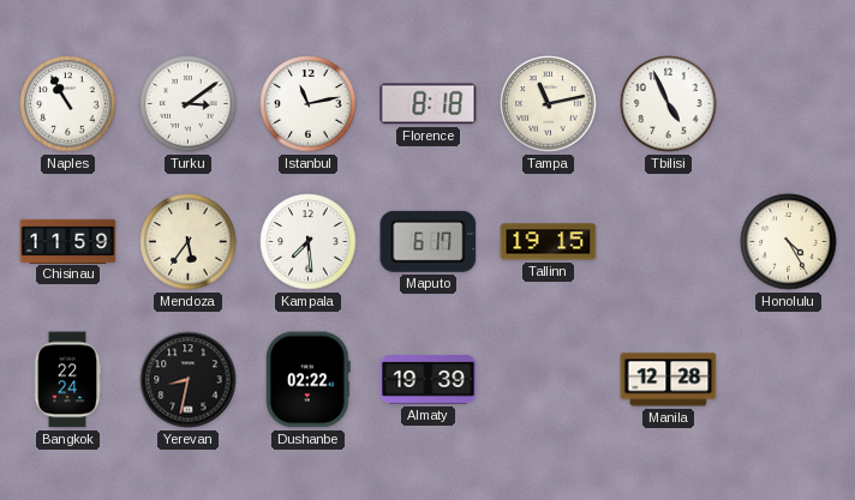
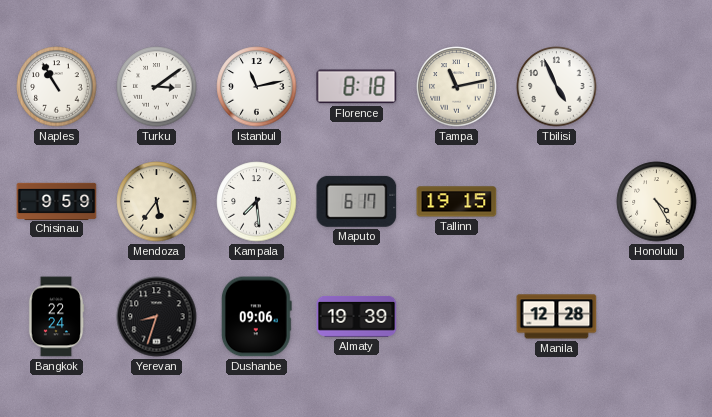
Chisinau: 11:59 -> 9:59 (57, 201)
Yerevan: 8:32 -> 8:33 (157, 317)
Dushanbe: 02:22 -> 09:06 (256, 317)
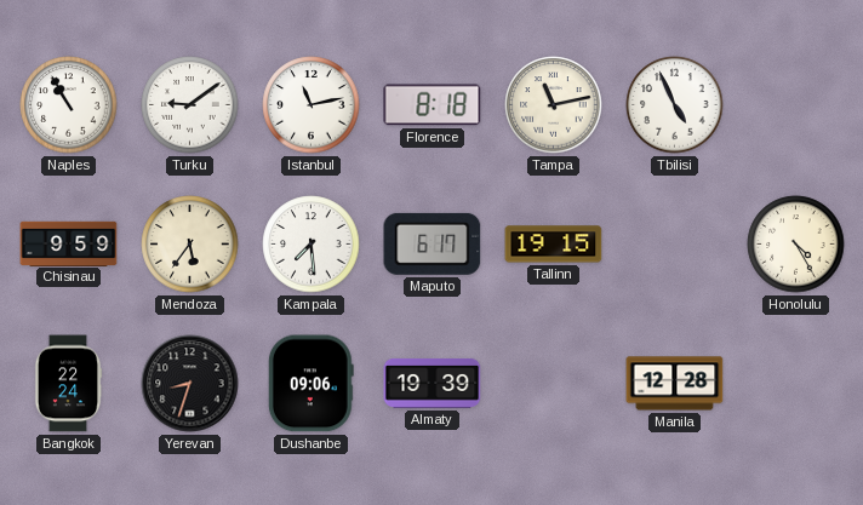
Turku: 3:09 -> 9:09 (190, 105)
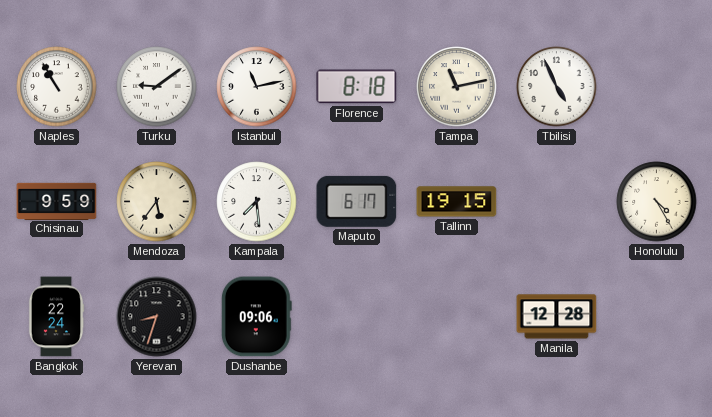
Almaty: 19:39 -> none (433, 383)
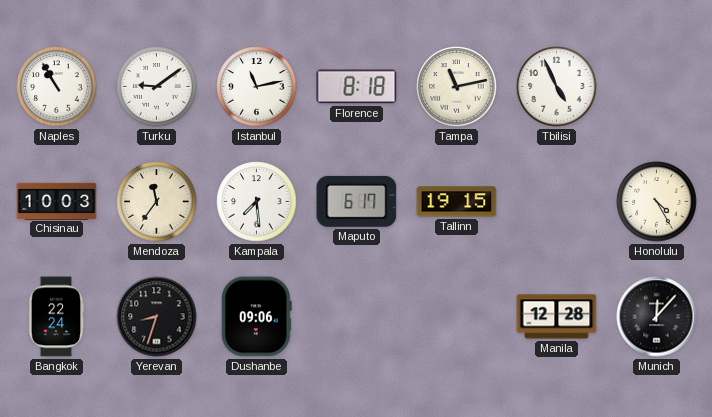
Chisinau: 9:59 -> 10:03 (57, 201)
Mendoza: 5:36 -> 11:36 (157, 202)
Munich: none -> 12:07 (657, 317)
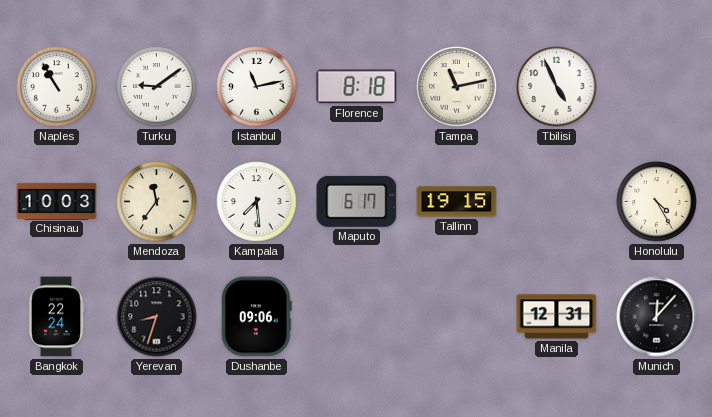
Manila: 12:28 -> 12:31 (557, 317)
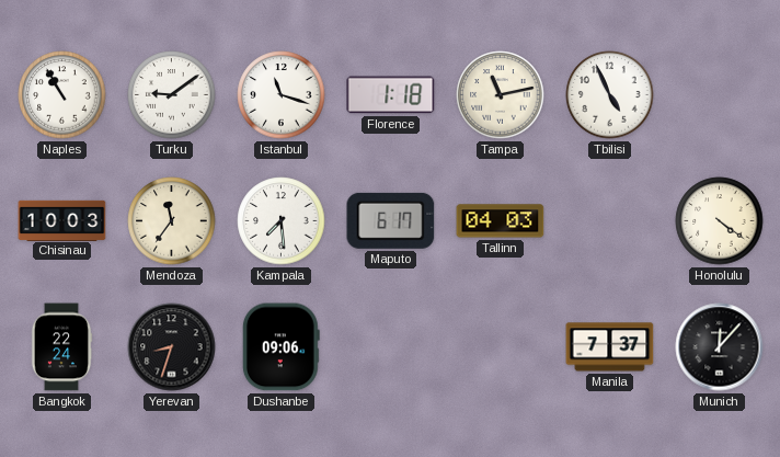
Istanbul: 11:13 -> 11:18 (282, 95)
Florence: 8:18 -> 1:18 (391, 95)
Tallinn: 19:15 -> 04:03 (501, 221)
Honolulu: 4:25 -> 4:21 (720, 221)
Manila: 12:31 -> 7:37 (610, 347)
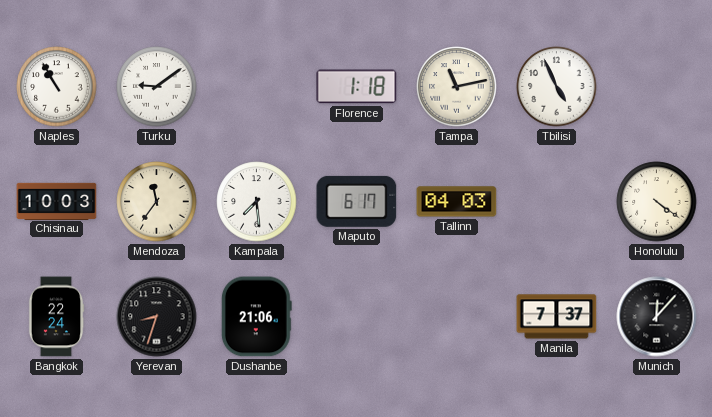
Istanbul: 11:18 -> none (282, 95)
Dushanbe: 09:06 -> 21:06 (256, 317)
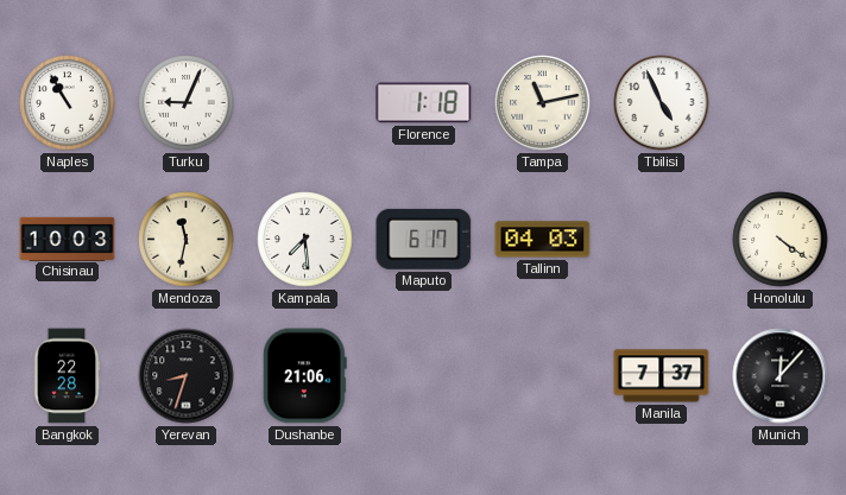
Turku: 9:09 -> 9:04 (187, 103)
Mendoza: 11:36 -> 11:32 (187, 240)
Bangkok: 22:24 -> 22:28 (67, 376)
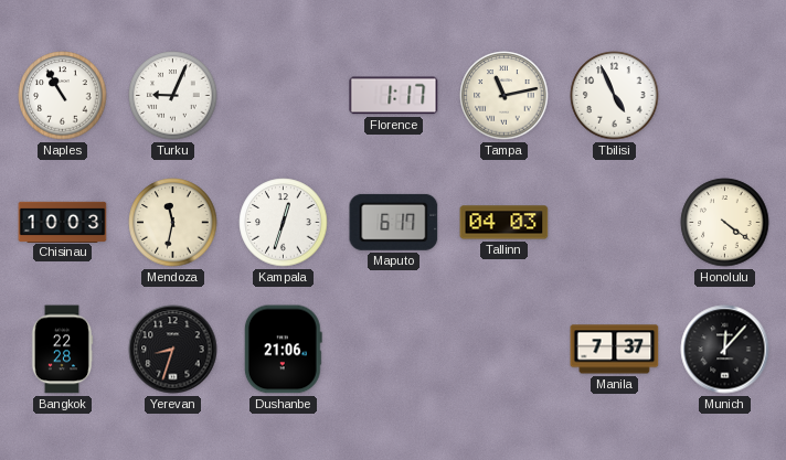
Florence: 1:18 -> 1:17 (394, 96)
Kampala: 7:29 -> 12:33 (284, 223)
